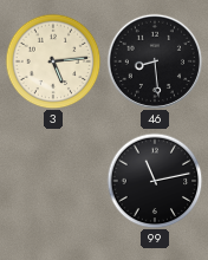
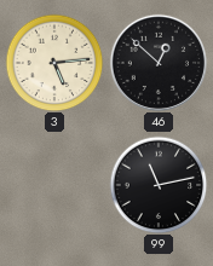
46: 8:29 -> 12:52 (157, 62)
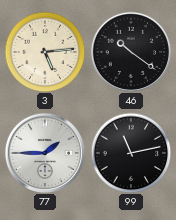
46: 12:52 -> 10:21 (130, 51)
77: none -> 1:45 (44, 152)
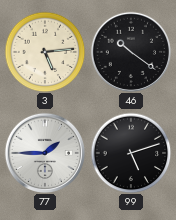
99: 11:13 -> 5:12 (131, 153)
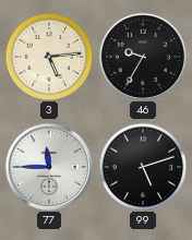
46: 10:21 -> 9:35 (142, 56)
77: 1:45 -> 11:45 (48, 166)
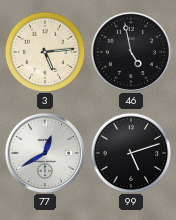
46: 9:35 -> 4:58 (130, 51)
77: 11:45 -> 12:40 (44, 152)
